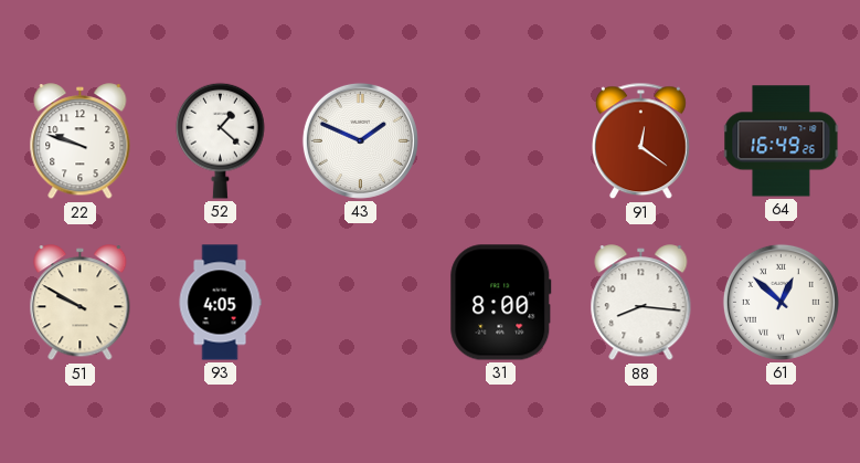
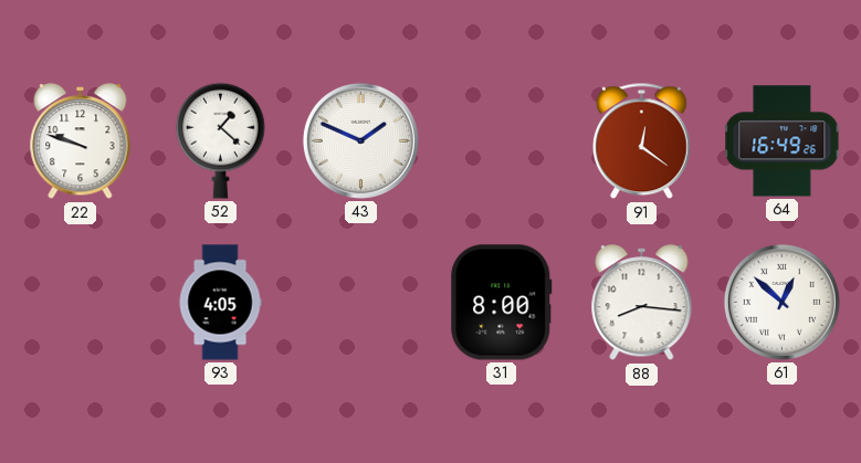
51: 9:50 -> none (81, 303)
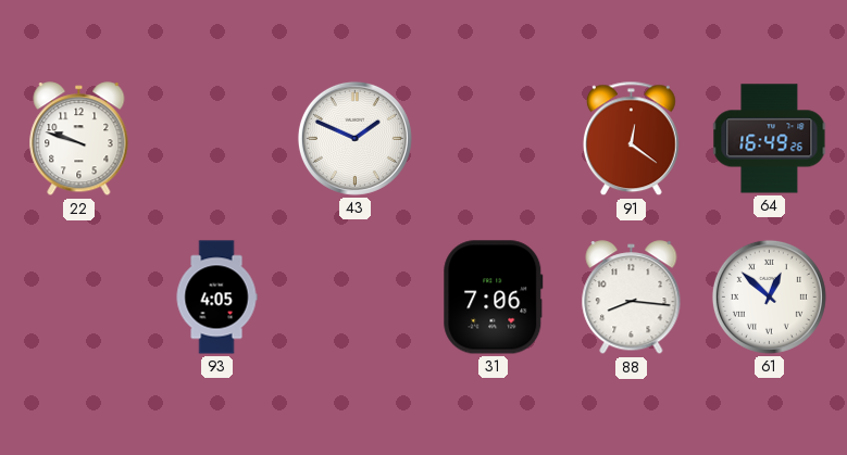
52: 1:22 -> none (221, 140)
31: 8:00 -> 7:06 (494, 298)
